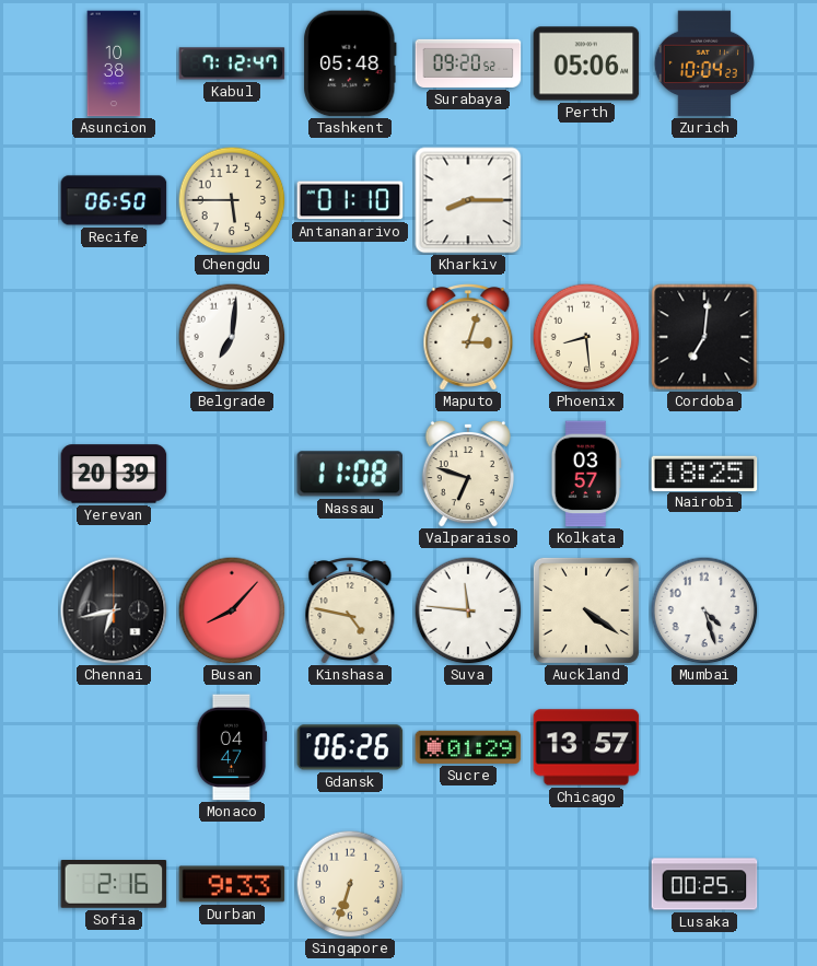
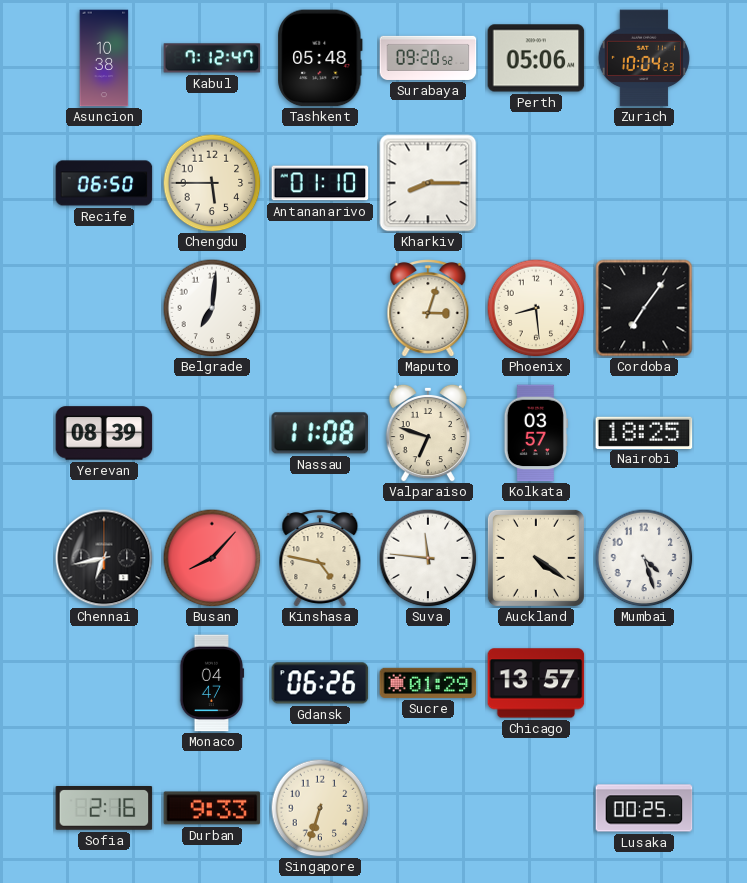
Cordoba: 7:01 -> 7:06 (644, 308)
Yerevan: 20:39 -> 08:39 (104, 433)
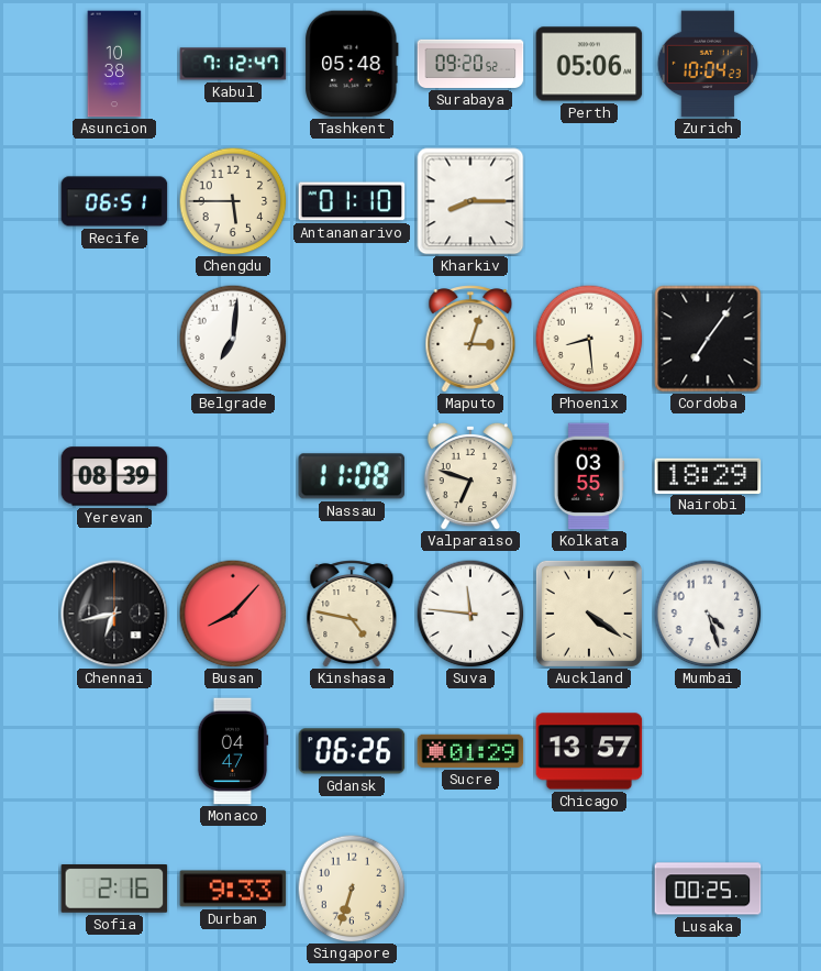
Recife: 06:50 -> 06:51 (114, 201)
Kolkata: 03:57 -> 03:55 (589, 476)
Nairobi: 18:25 -> 18:29 (708, 475)
